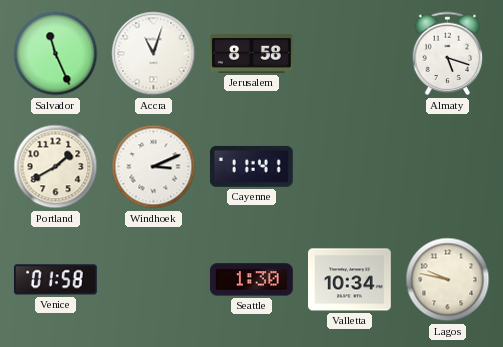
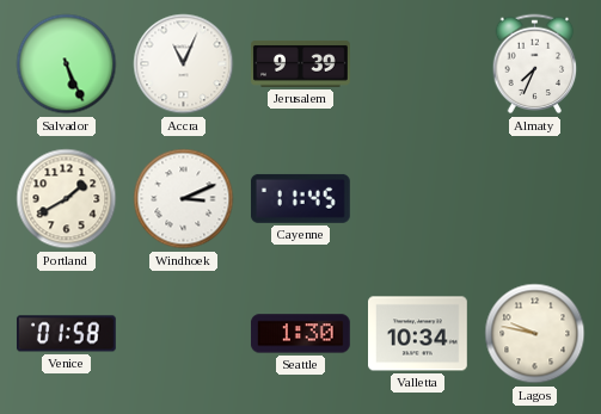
Salvador: 11:26 -> 5:26 (67, 64)
Accra: 11:03 -> 11:04 (184, 64)
Jerusalem: 8:58 -> 9:39 (301, 63)
Almaty: 5:18 -> 7:34 (535, 64)
Cayenne: 11:41 -> 11:45 (300, 198)
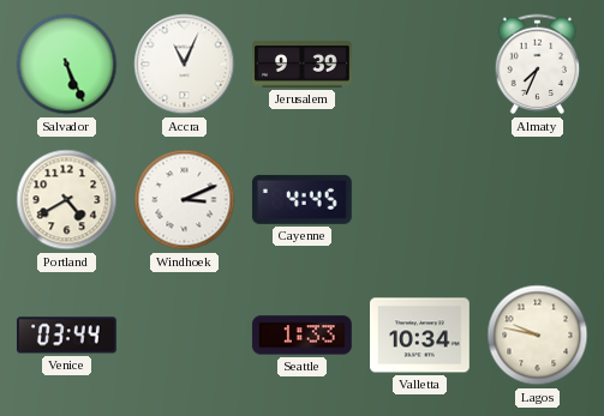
Portland: 1:40 -> 4:40 (67, 200)
Cayenne: 11:45 -> 4:45 (301, 199)
Venice: 01:58 -> 03:44 (67, 336)
Seattle: 1:30 -> 1:33 (301, 336)
